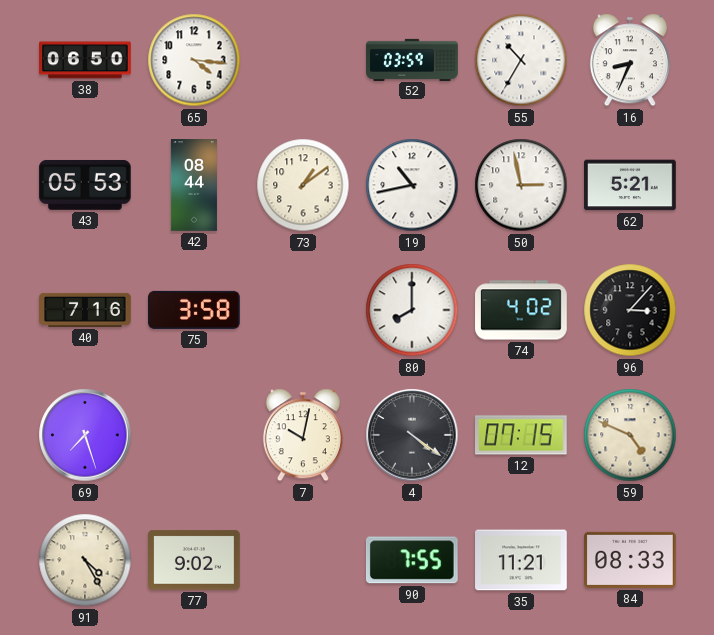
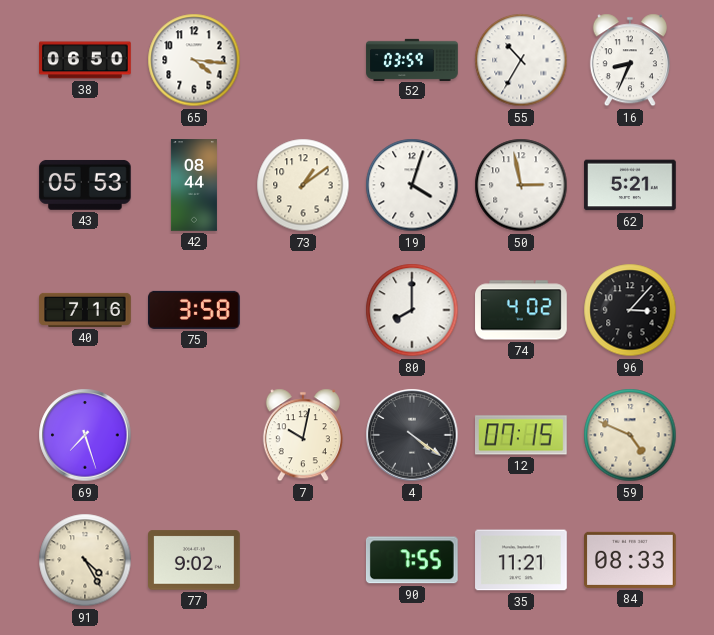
19: 10:43 -> 4:03 (412, 185)
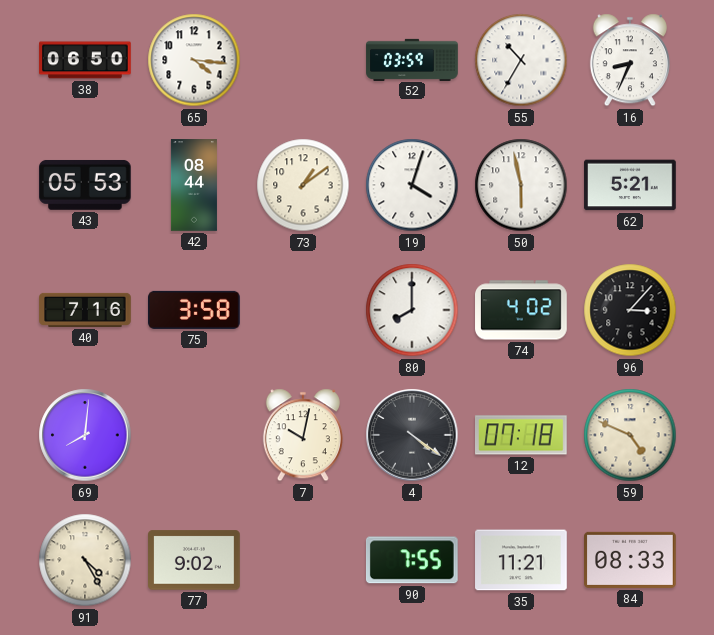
50: 2:58 -> 5:58 (521, 185)
69: 7:27 -> 8:01 (85, 435)
12: 07:15 -> 07:18 (522, 435)
